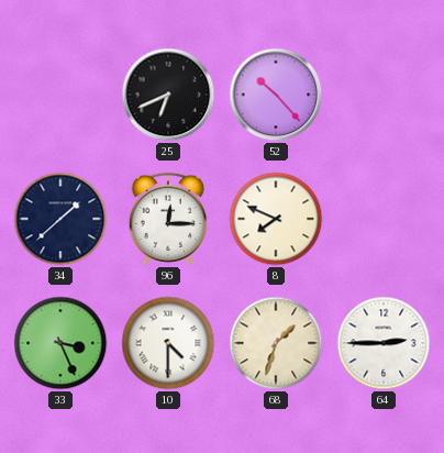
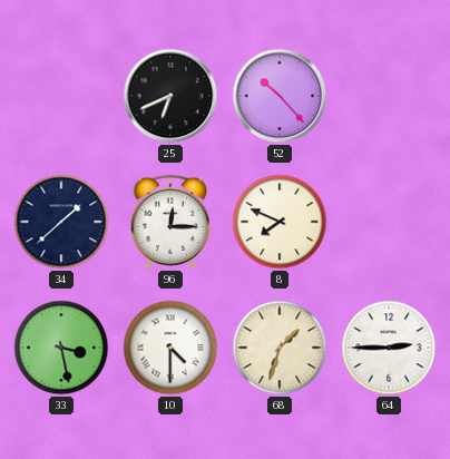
33: 3:26 -> 3:28 (61, 348)
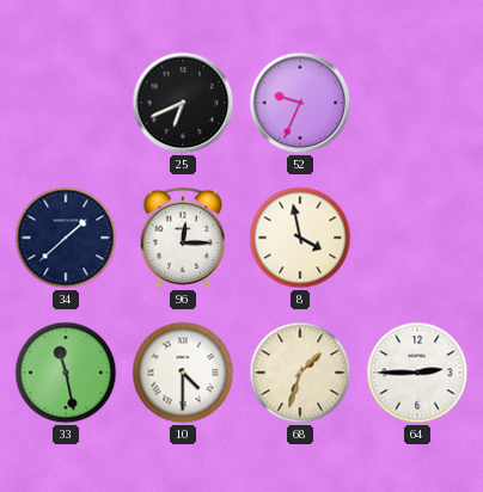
52: 10:23 -> 9:34 (300, 103)
8: 7:49 -> 3:58 (300, 238)
33: 3:28 -> 11:28 (66, 373)
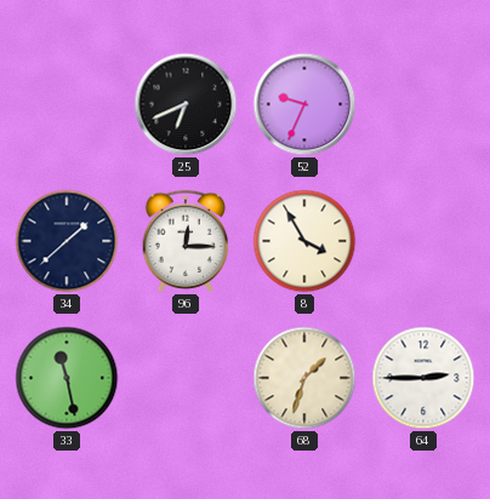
8: 3:58 -> 3:55 (304, 241)
10: 4:30 -> none (183, 373)
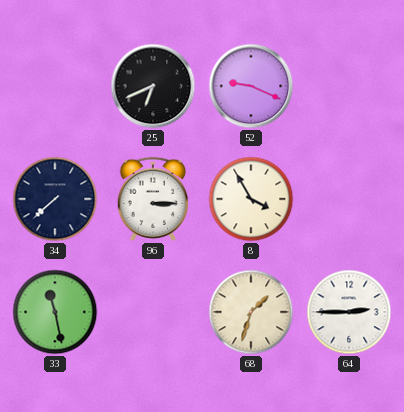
52: 9:34 -> 9:19 (251, 86)
34: 1:38 -> 7:38 (55, 199)
96: 12:15 -> 3:15 (153, 199)
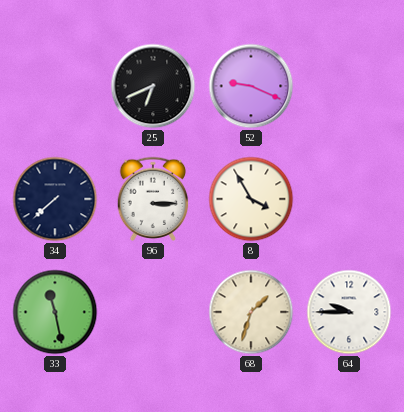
64: 2:45 -> 9:45 (349, 312)
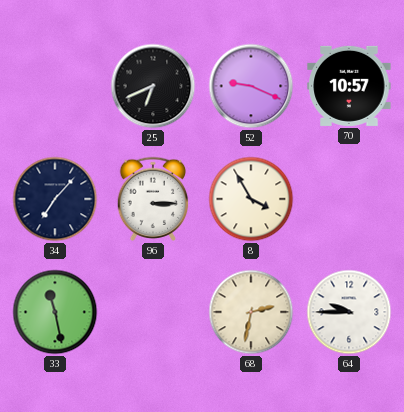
70: none -> 10:57 (349, 86)
34: 7:38 -> 7:07 (55, 199)
68: 1:33 -> 2:32 (251, 312)
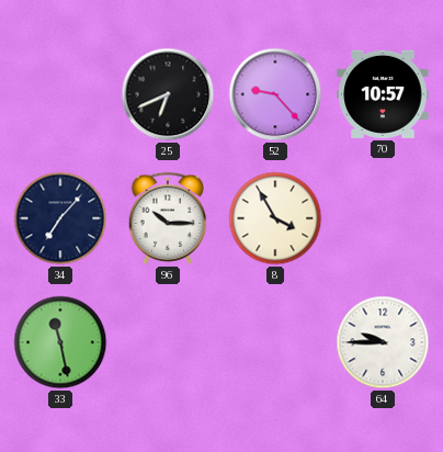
52: 9:19 -> 9:23 (275, 94)
96: 3:15 -> 10:15 (168, 218)
68: 2:32 -> none (251, 312)
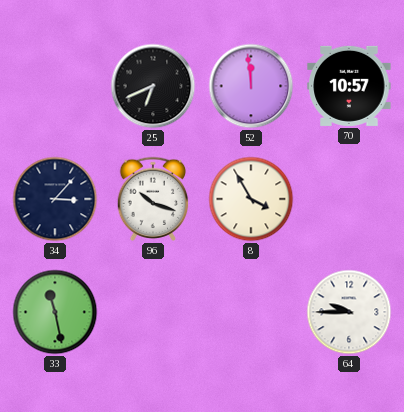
52: 9:23 -> 11:59 (251, 86)
34: 7:07 -> 3:07 (55, 199)
96: 10:15 -> 10:18 (153, 199)
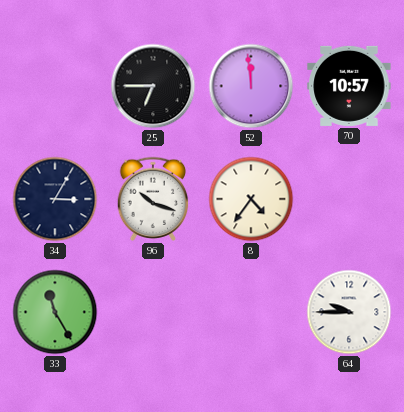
25: 6:41 -> 6:45 (153, 86)
34: 3:07 -> 3:05 (55, 199)
8: 3:55 -> 4:36 (251, 199)
33: 11:28 -> 11:25 (55, 312)
